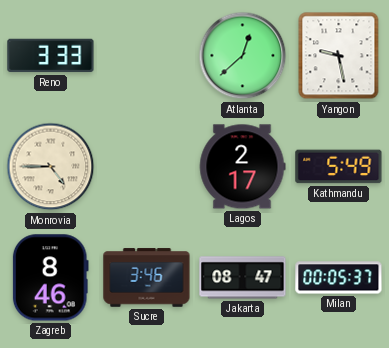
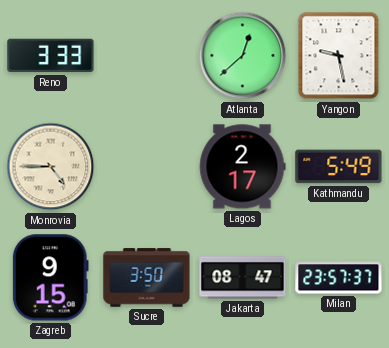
Zagreb: 8:46 -> 9:15 (50, 278)
Sucre: 3:46 -> 3:50 (147, 278)
Milan: 00:05 -> 23:57 (339, 278)
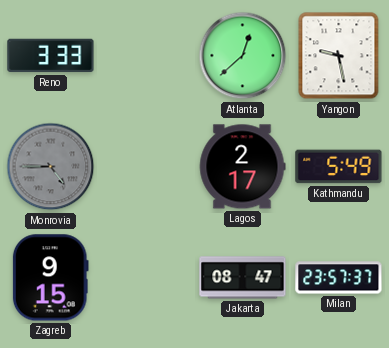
Monrovia dial: cream -> grey (51, 167)
Sucre: 3:50 -> none (147, 278)
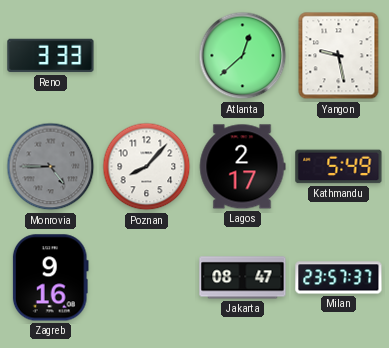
Poznan: none -> 8:07 (147, 167)
Zagreb: 9:15 -> 9:16 (50, 278)
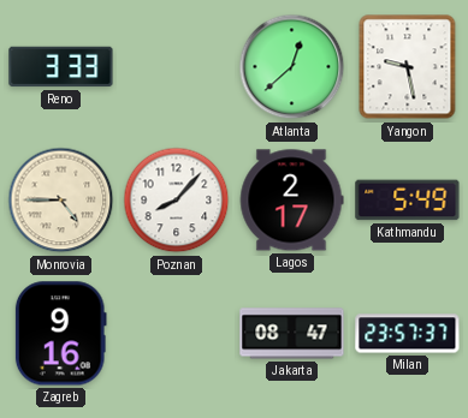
Monrovia dial: grey -> cream (61, 201)
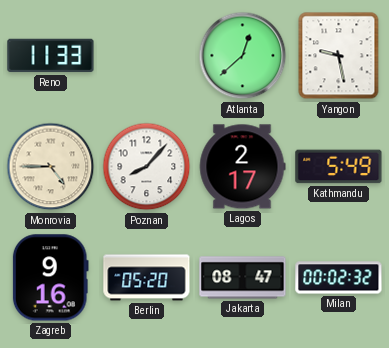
Reno: 3:33 -> 11:33 (51, 56)
Berlin: none -> 05:20 (147, 278)
Milan: 23:57 -> 00:02 (339, 278)
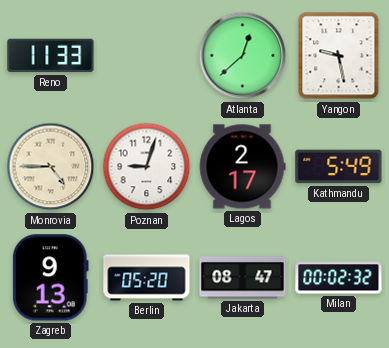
Poznan: 8:07 -> 9:03 (147, 167)
Zagreb: 9:16 -> 9:13 (50, 278)
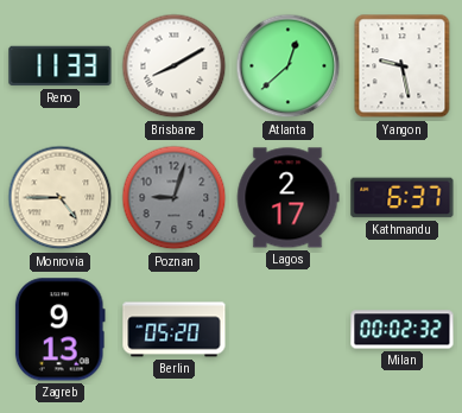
Brisbane: none -> 8:10 (175, 66)
Poznan dial: white -> grey (175, 198)
Kathmandu: 5:49 -> 6:37 (403, 198)
Jakarta: 08:47 -> none (243, 278)
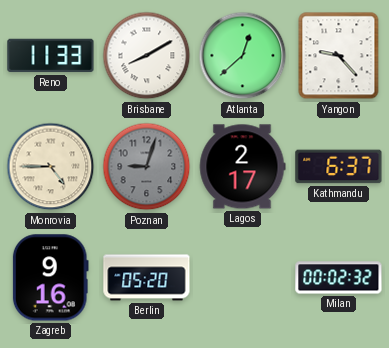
Yangon: 9:28 -> 9:23 (339, 56)
Zagreb: 9:13 -> 9:16 (50, 278)
